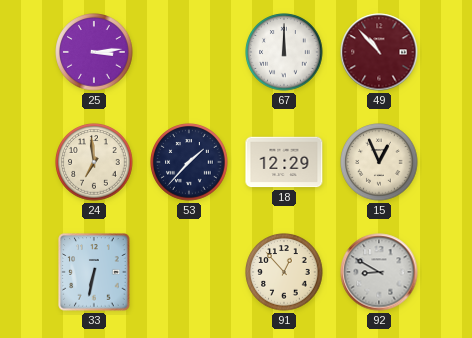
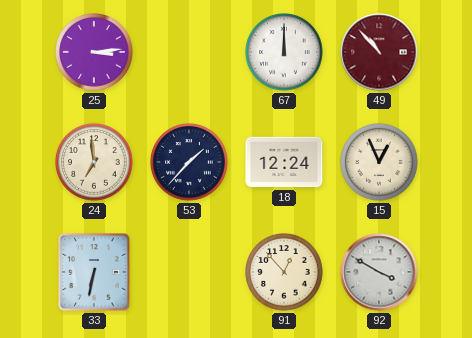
18: 12:29 -> 12:24 (284, 162)
92: 8:50 -> 3:50 (379, 272)
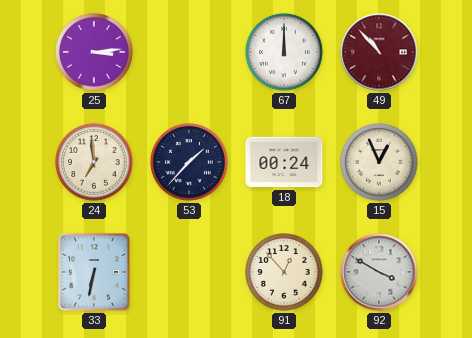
18: 12:24 -> 00:24 (284, 162)
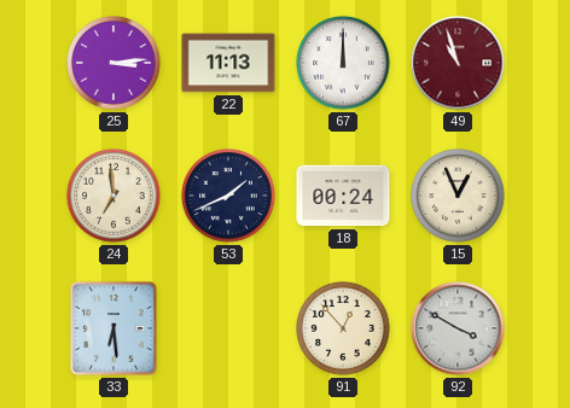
22: none -> 11:13 (228, 63)
49: 10:53 -> 10:57 (458, 63)
53: 1:37 -> 1:41 (228, 196)
33: 6:32 -> 6:29 (114, 328)
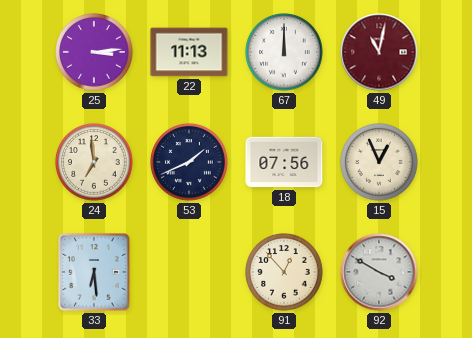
49: 10:57 -> 11:02 (379, 52)
18: 00:24 -> 07:56 (284, 162)
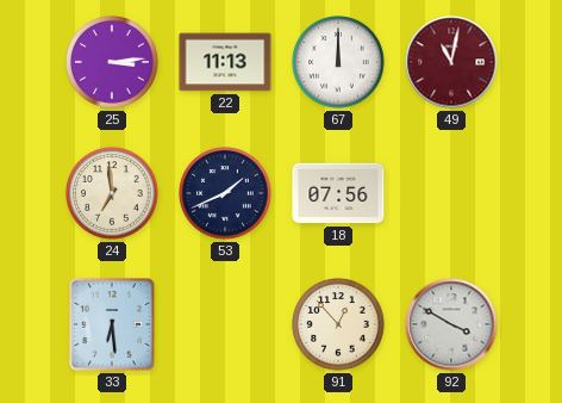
15: 12:56 -> none (379, 162)
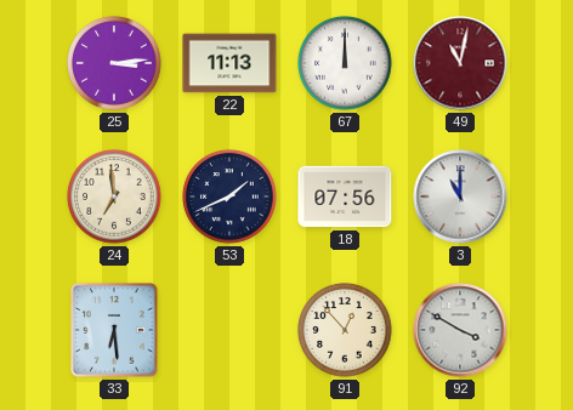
3: none -> 11:00 (460, 197)
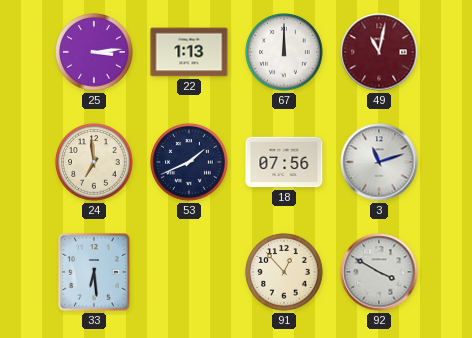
22: 11:13 -> 1:13 (189, 52)
3: 11:00 -> 11:12 (379, 162)
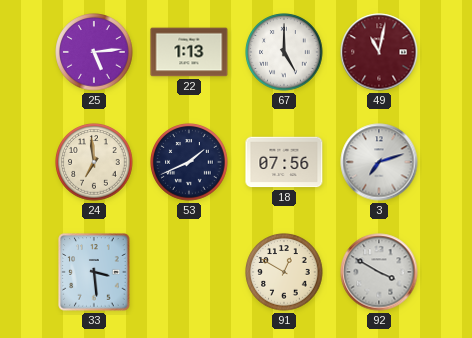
25: 3:14 -> 5:14 (94, 52)
67: 12:00 -> 5:00 (284, 52)
3: 11:12 -> 7:12 (379, 162)
33: 6:29 -> 3:29 (94, 272)
91: 12:53 -> 12:50 (284, 272)
